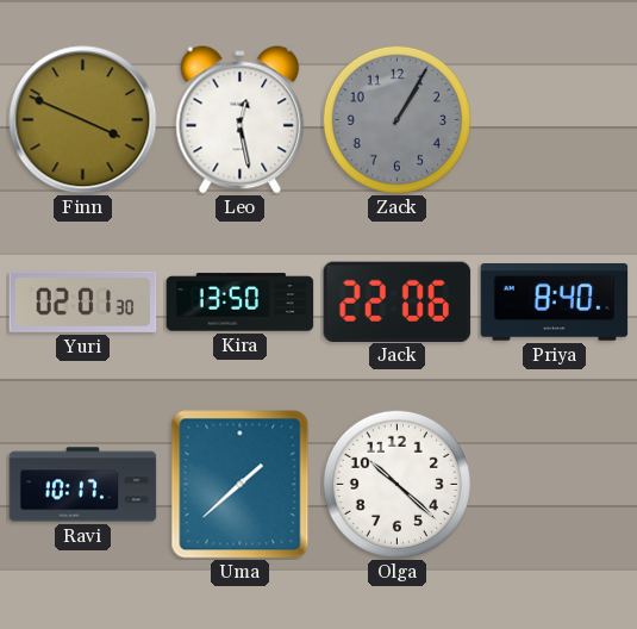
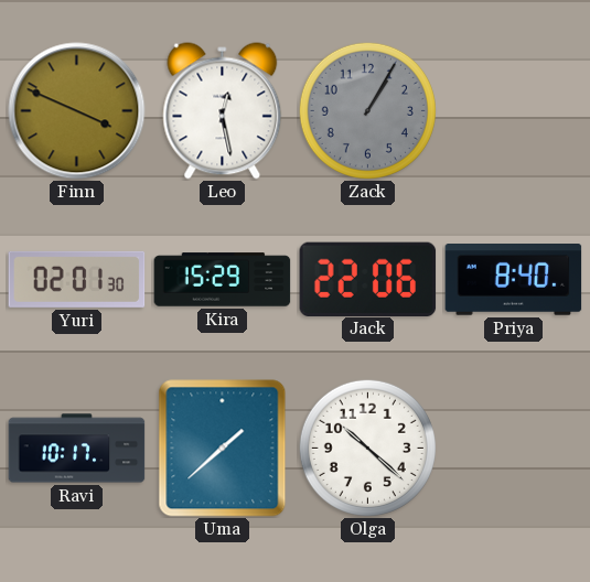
Kira: 13:50 -> 15:29 (223, 280)
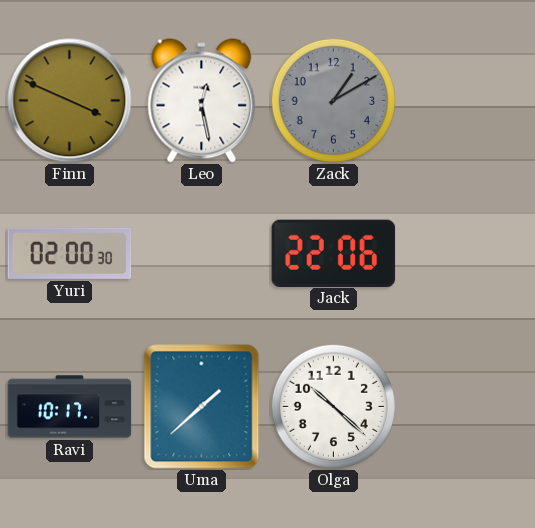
Zack: 1:05 -> 1:10 (333, 100)
Yuri: 02:01 -> 02:00 (70, 253)
Kira: 15:29 -> none (223, 280)
Priya: 8:40 -> none (514, 280)
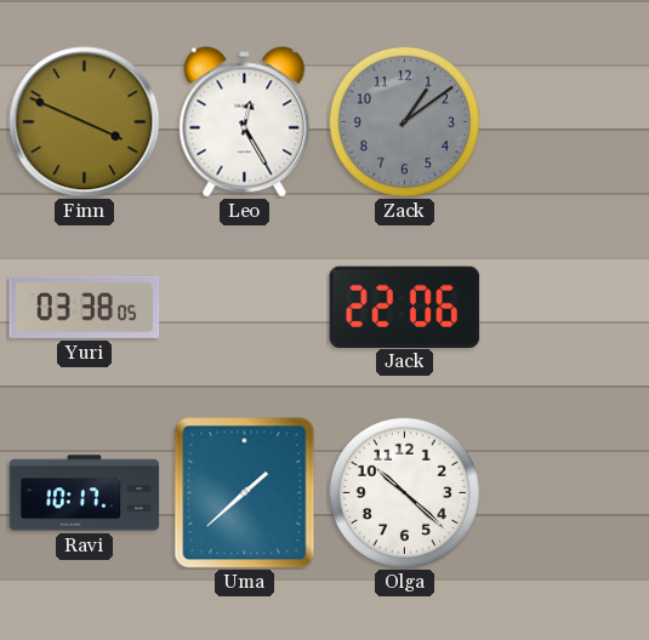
Leo: 12:28 -> 12:25 (245, 122)
Zack: 1:10 -> 1:09 (404, 121)
Yuri: 02:00 -> 03:38 (85, 307)
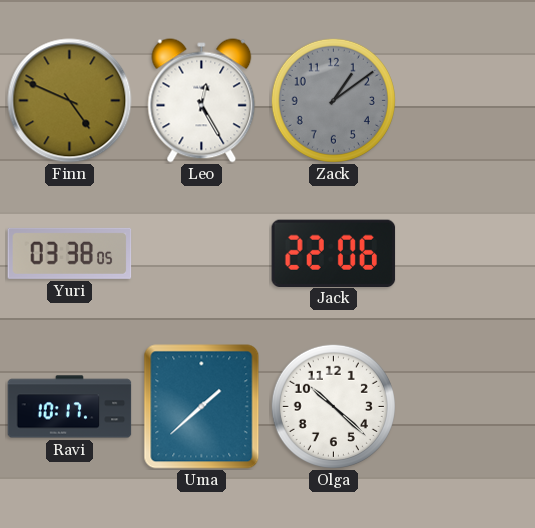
Finn: 3:49 -> 4:49 (70, 101)
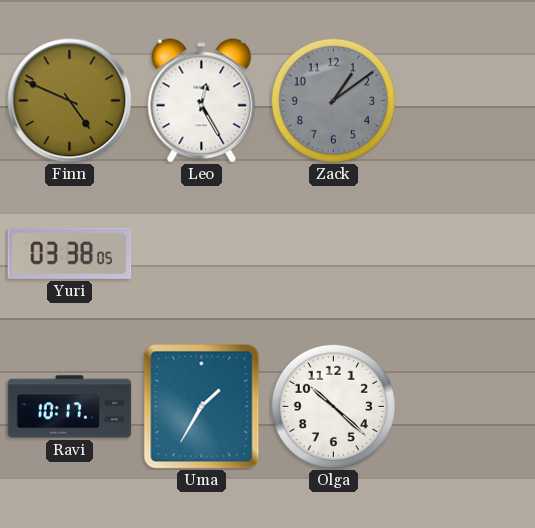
Jack: 22:06 -> none (334, 253)
Uma: 1:38 -> 1:35 (202, 407)
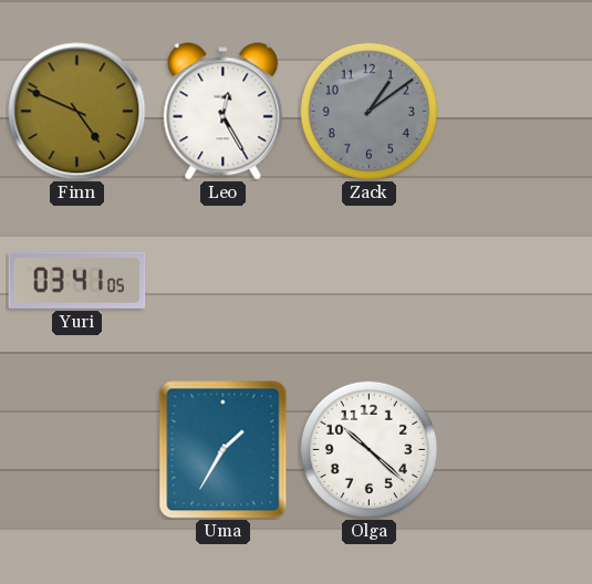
Yuri: 03:38 -> 03:41 (77, 280)
Ravi: 10:17 -> none (70, 407)
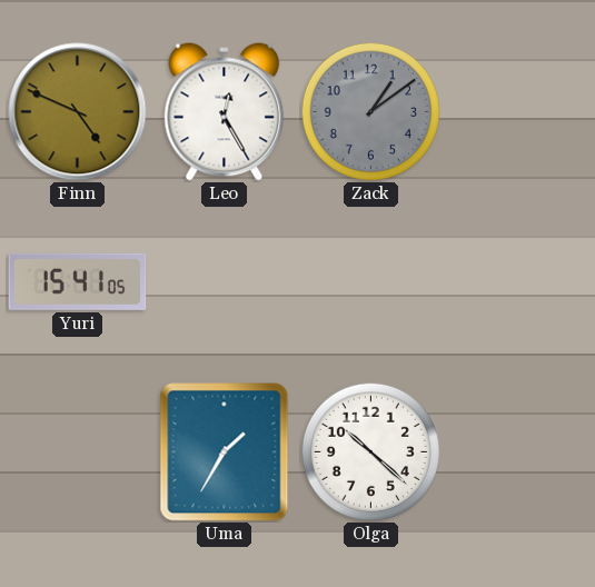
Yuri: 03:41 -> 15:41 (78, 281)
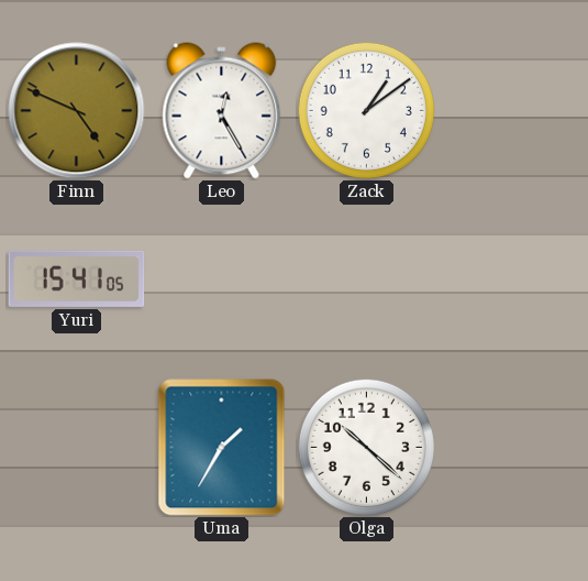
Zack dial: grey -> white (366, 110)
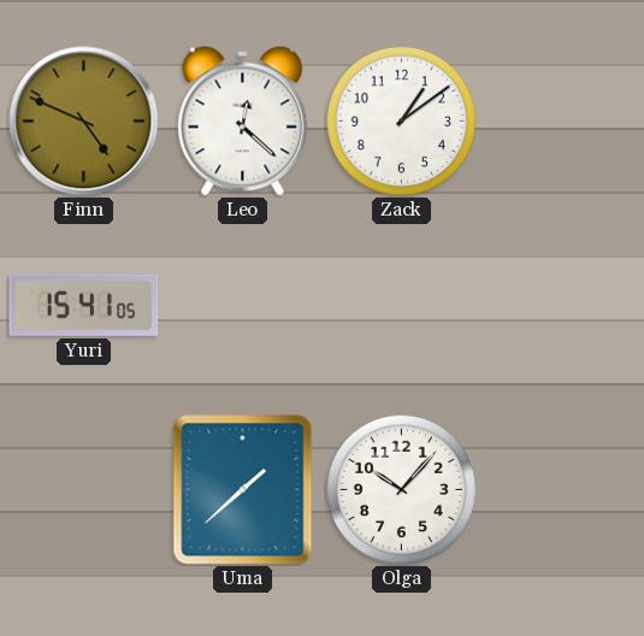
Leo: 12:25 -> 12:22 (243, 122)
Uma: 1:35 -> 1:38 (243, 490)
Olga: 10:22 -> 10:07 (401, 489)
